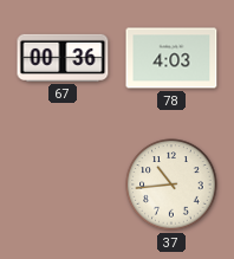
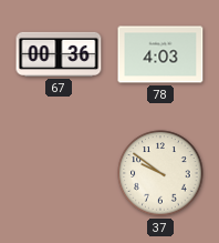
37: 10:44 -> 9:51 (160, 173)
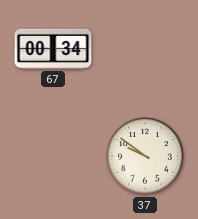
67: 00:36 -> 00:34 (53, 49)
78: 4:03 -> none (160, 54)
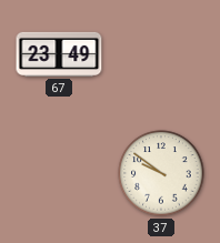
67: 00:34 -> 23:49 (59, 54)
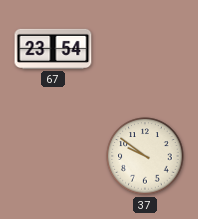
67: 23:49 -> 23:54 (53, 49)
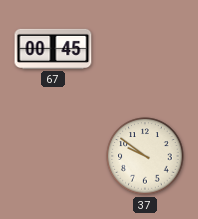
67: 23:54 -> 00:45 (53, 49)
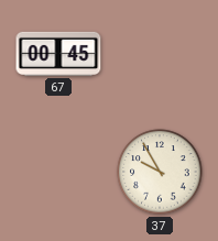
37: 9:51 -> 9:55 (160, 172)
